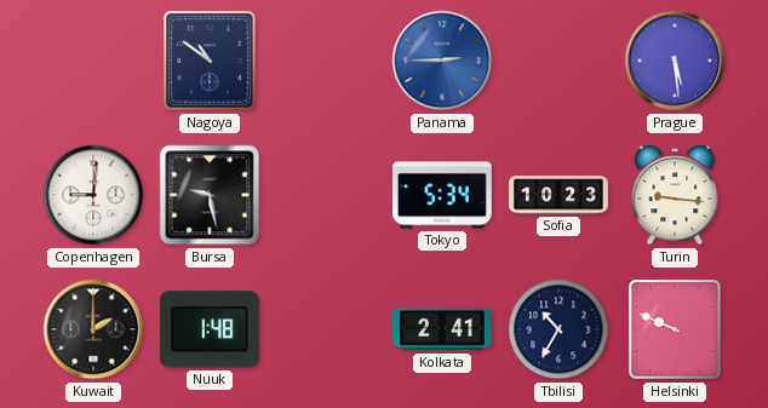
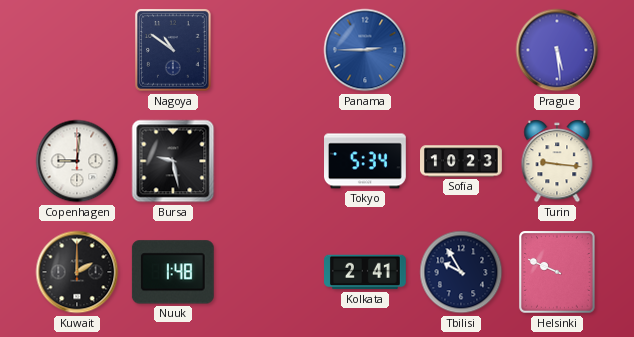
Tbilisi: 10:35 -> 9:55 (461, 272)
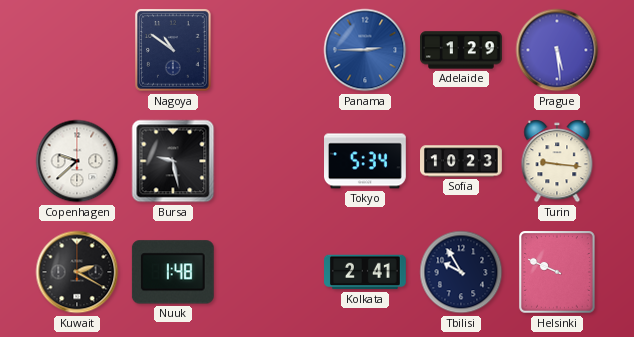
Adelaide: none -> 1:29 (462, 50)
Copenhagen: 9:01 -> 9:38 (77, 161)
Kuwait: 2:00 -> 2:20 (77, 272)
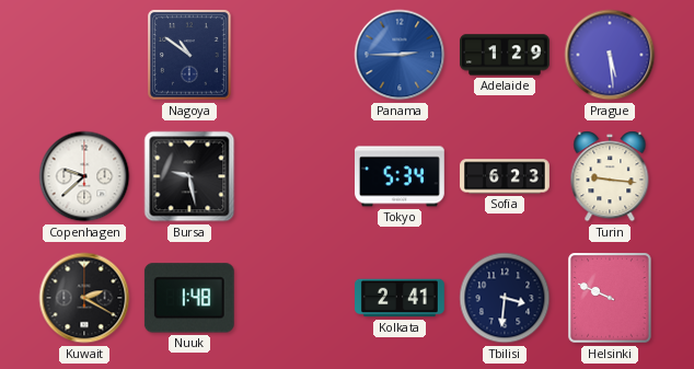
Sofia: 10:23 -> 6:23 (506, 176)
Tbilisi: 9:55 -> 3:31 (505, 298)
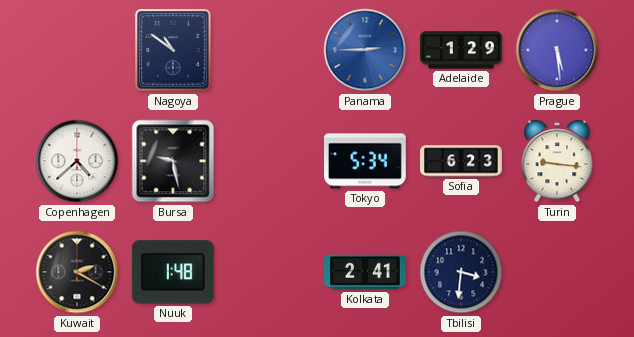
Copenhagen: 9:38 -> 4:38 (77, 161)
Helsinki: 9:49 -> none (611, 298)
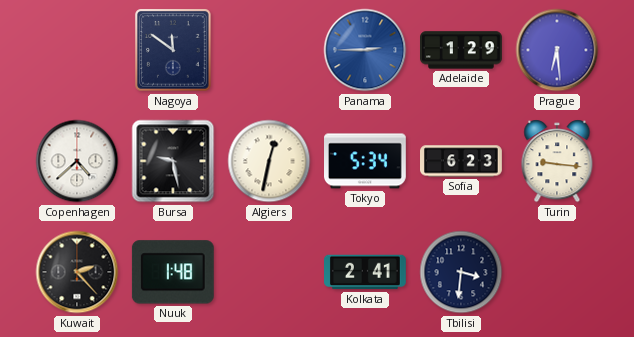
Nagoya: 10:51 -> 11:51 (174, 50)
Prague: 5:29 -> 6:29 (557, 50)
Algiers: none -> 12:32 (269, 161)
Kuwait: 2:20 -> 2:23 (77, 272)
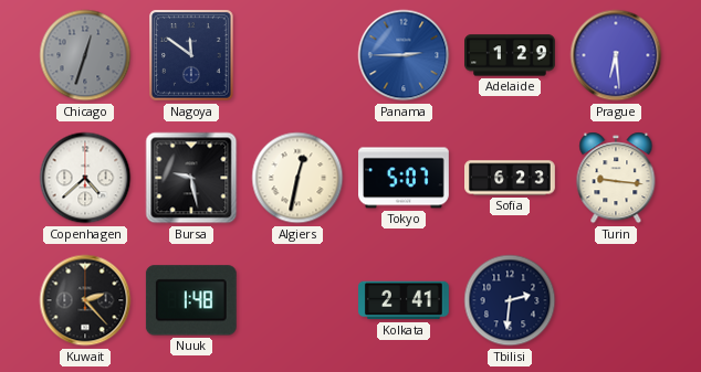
Chicago: none -> 12:33 (85, 55)
Tokyo: 5:34 -> 5:07 (405, 178)
Tbilisi: 3:31 -> 2:31 (510, 300)
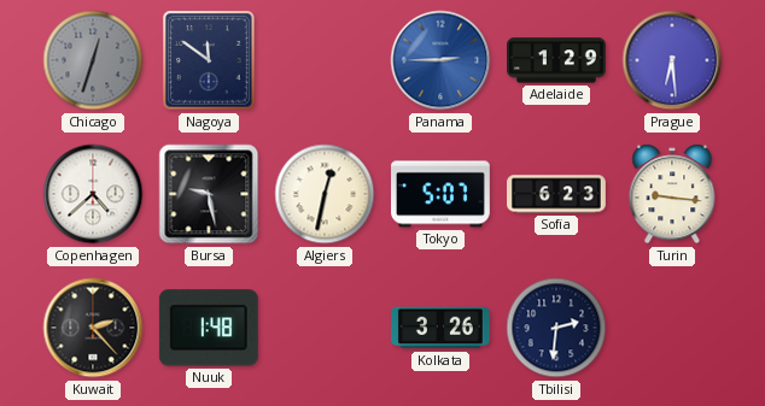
Kolkata: 2:41 -> 3:26 (442, 328)
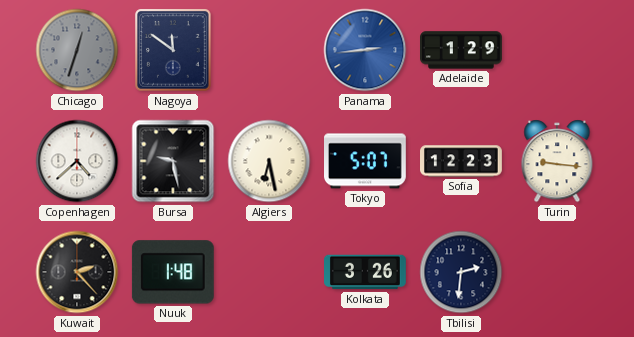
Panama: 2:45 -> 2:44 (365, 50)
Prague: 6:29 -> none (672, 60)
Algiers: 12:32 -> 6:28 (269, 161)
Sofia: 6:23 -> 12:23 (462, 161)
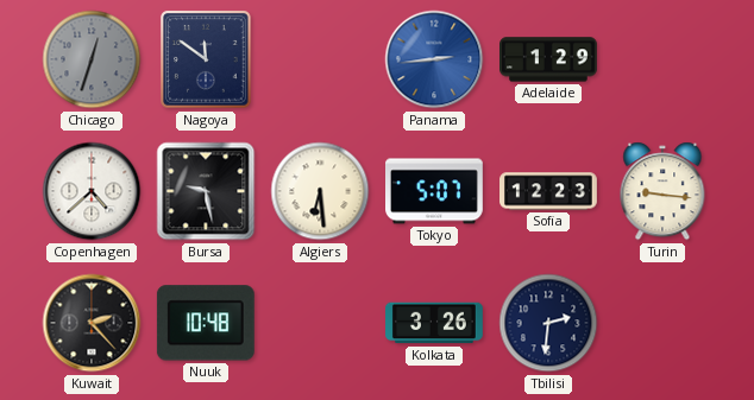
Algiers: 6:28 -> 6:29 (320, 191)
Nuuk: 1:48 -> 10:48 (206, 323)
